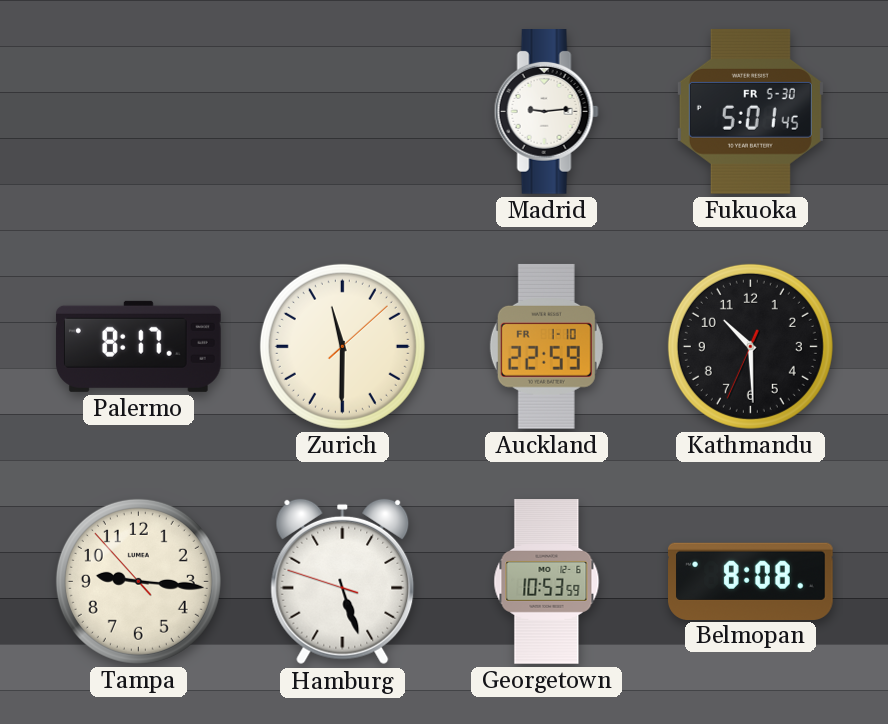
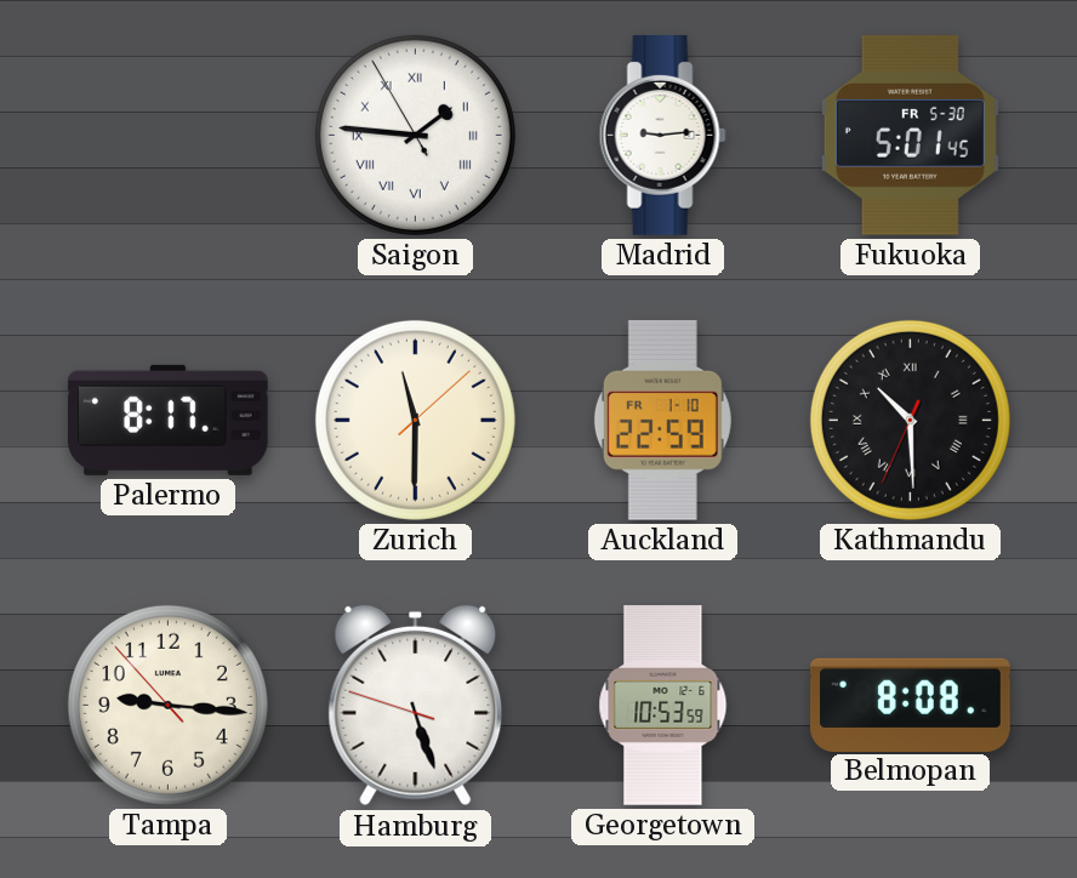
Saigon: none -> 1:45 (415, 135)
Kathmandu numerals: Arabic -> Roman (910, 420)
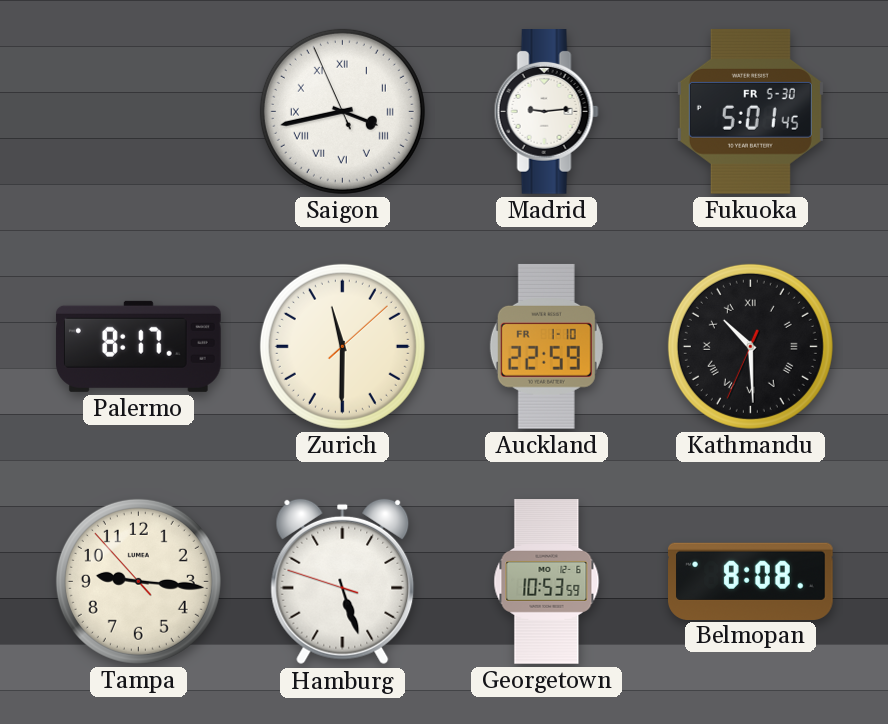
Saigon: 1:45 -> 3:42 (342, 111)
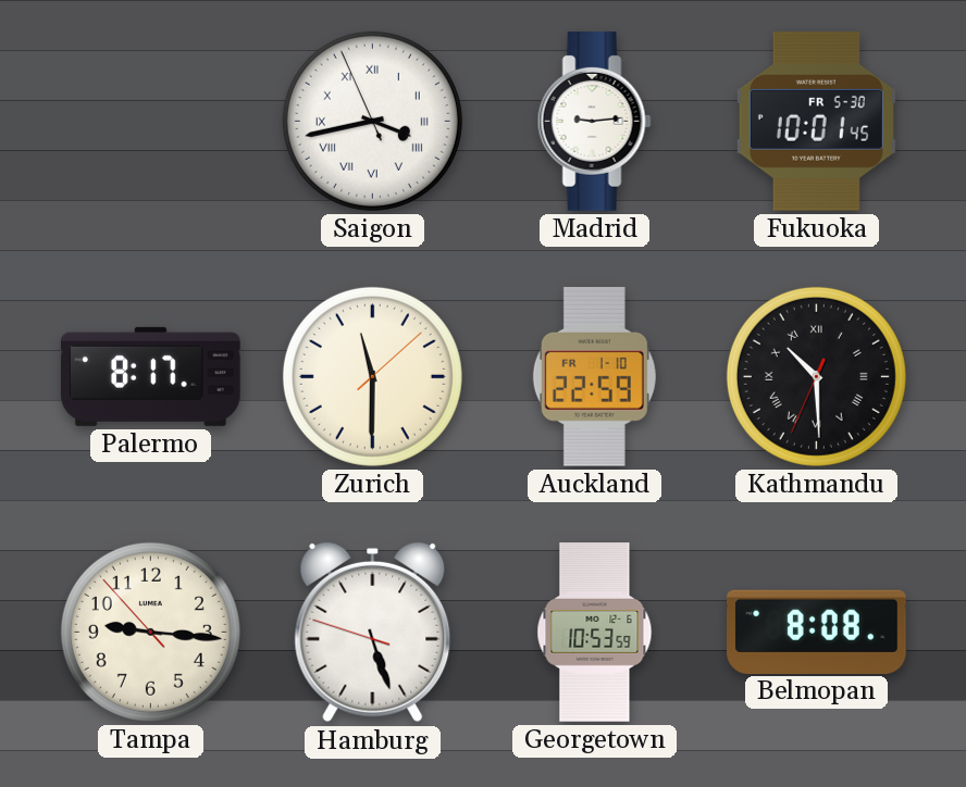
Fukuoka: 5:01 -> 10:01 (816, 121)
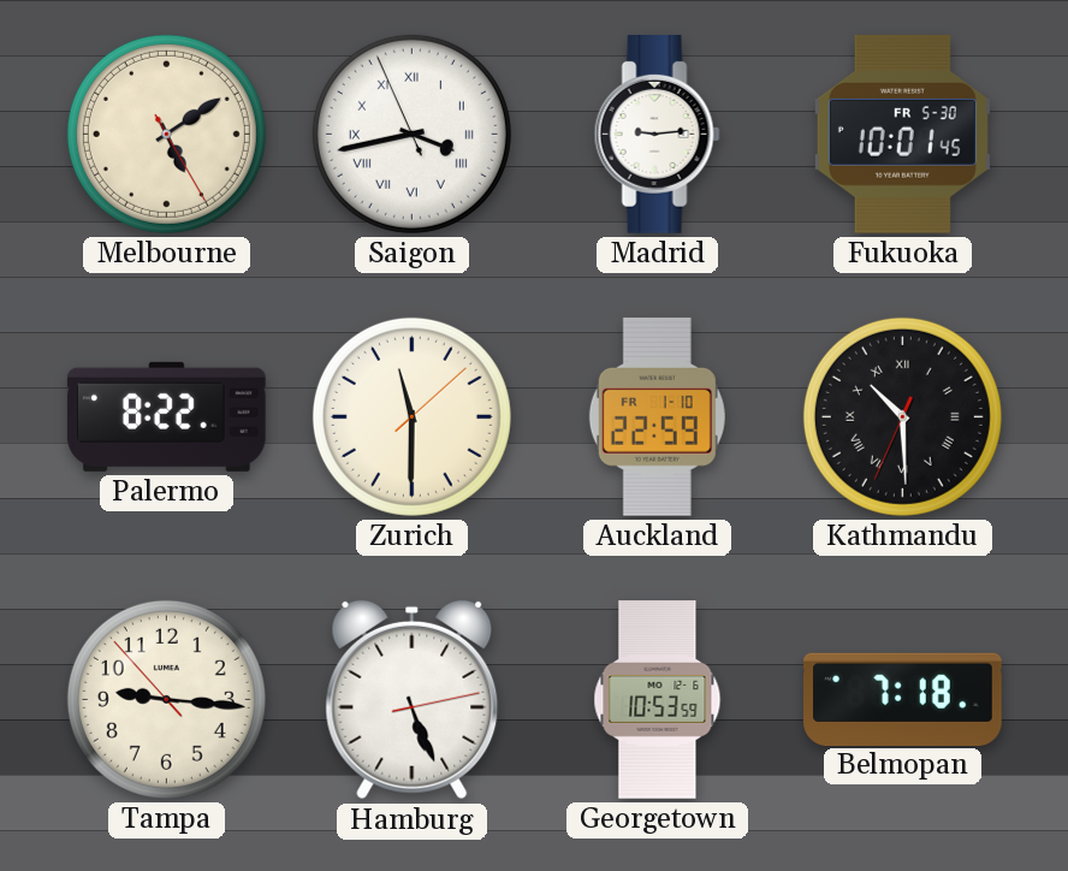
Melbourne: none -> 5:09 (166, 134)
Palermo: 8:17 -> 8:22 (166, 416)
Hamburg: 5:26:48 -> 5:26:13 (413, 700)
Belmopan: 8:08 -> 7:18 (903, 699)
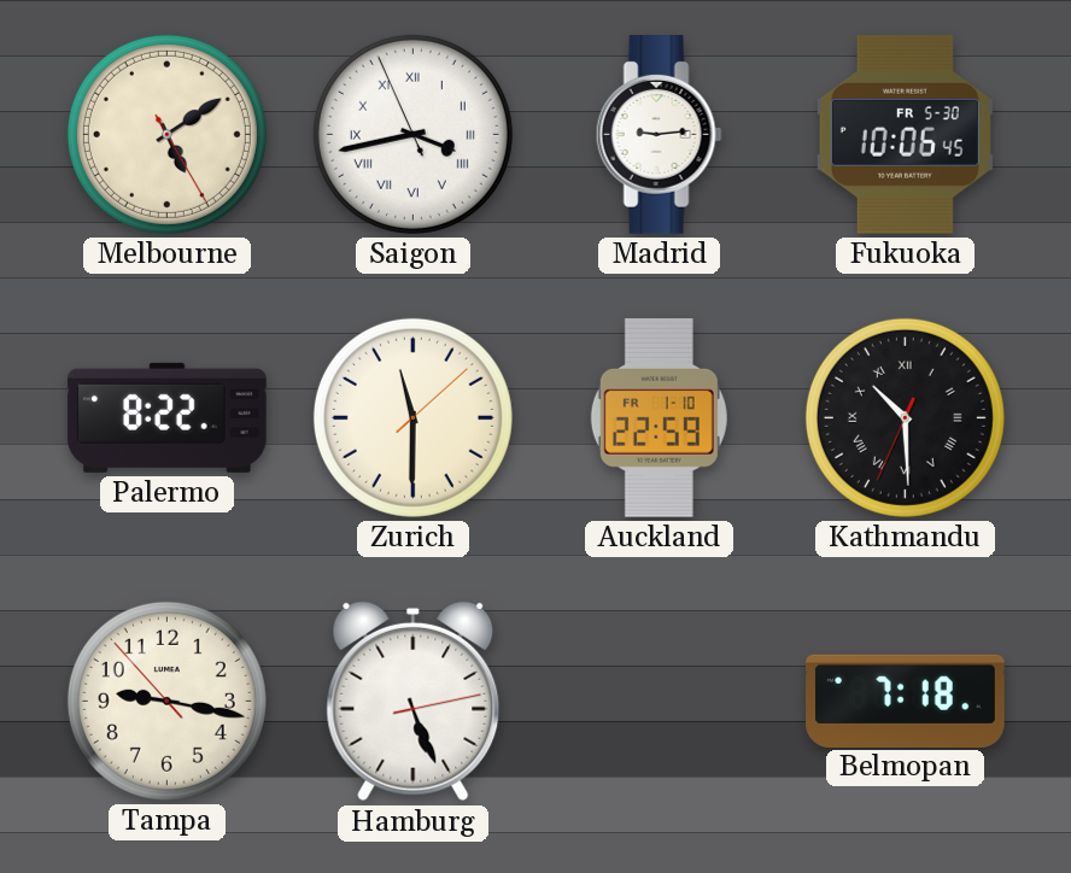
Fukuoka: 10:01 -> 10:06 (905, 134)
Tampa: 9:15 -> 9:16 (166, 701)
Georgetown: 10:53 -> none (658, 700)
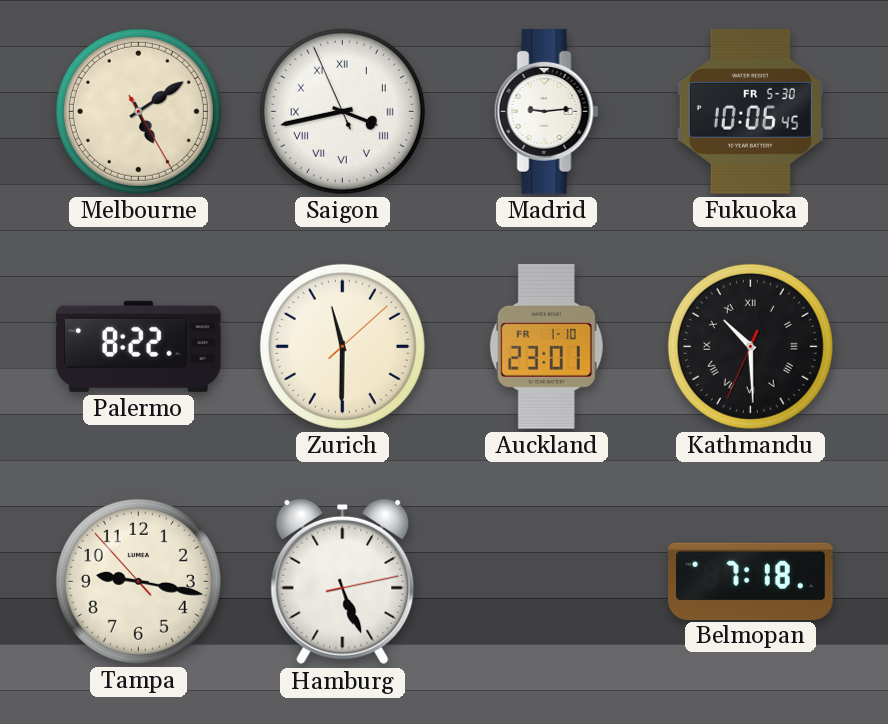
Auckland: 22:59 -> 23:01 (546, 346)
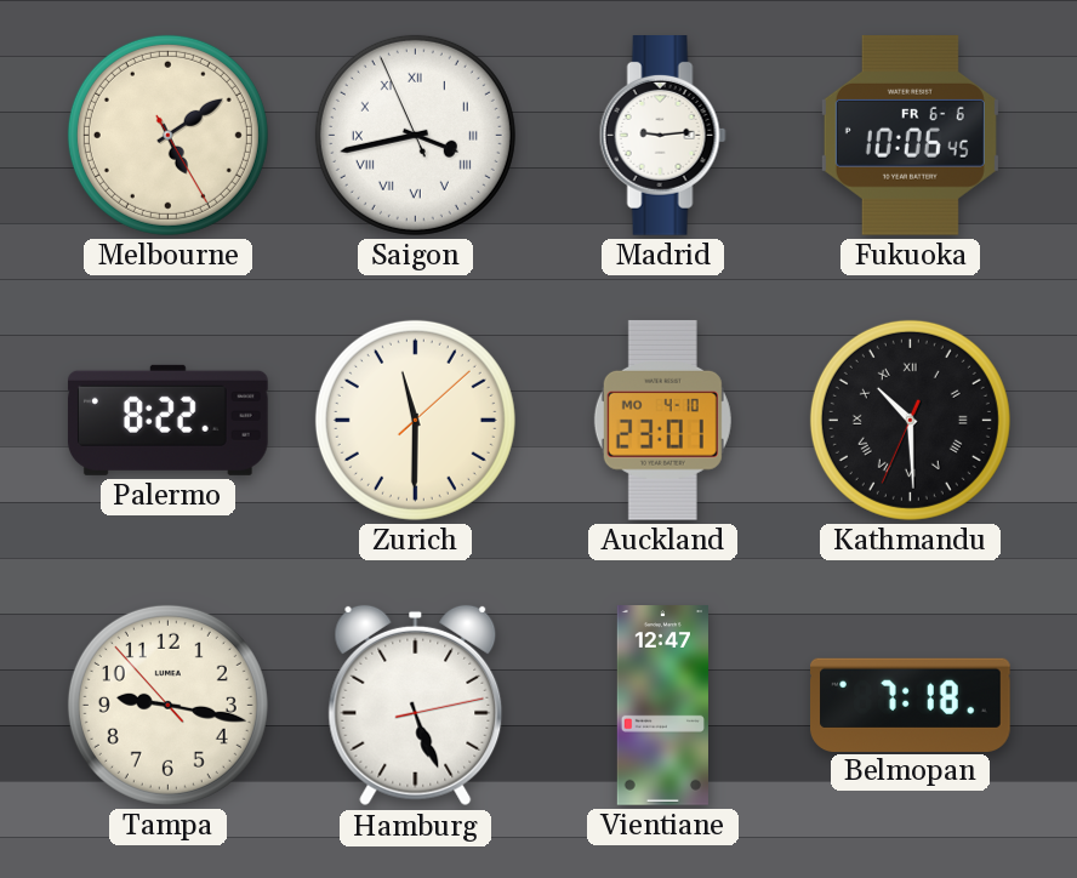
Fukuoka date: FR 5-30 -> FR 6-6 (910, 135)
Auckland date: FR 1-10 -> MO 4-10 (662, 420)
Vientiane: none -> 12:47 (662, 706)
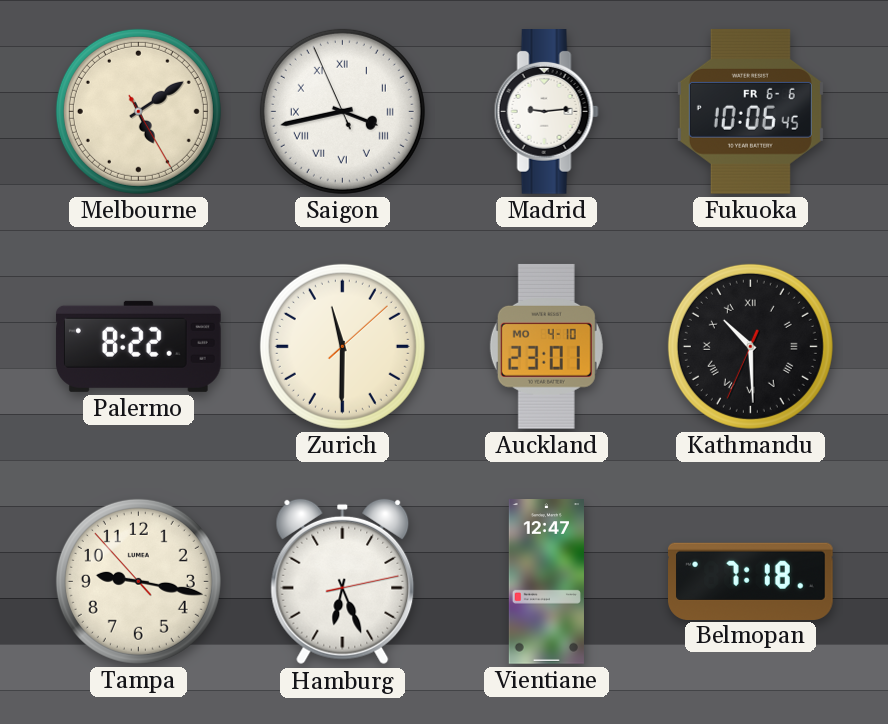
Hamburg: 5:26 -> 6:26 (343, 582)
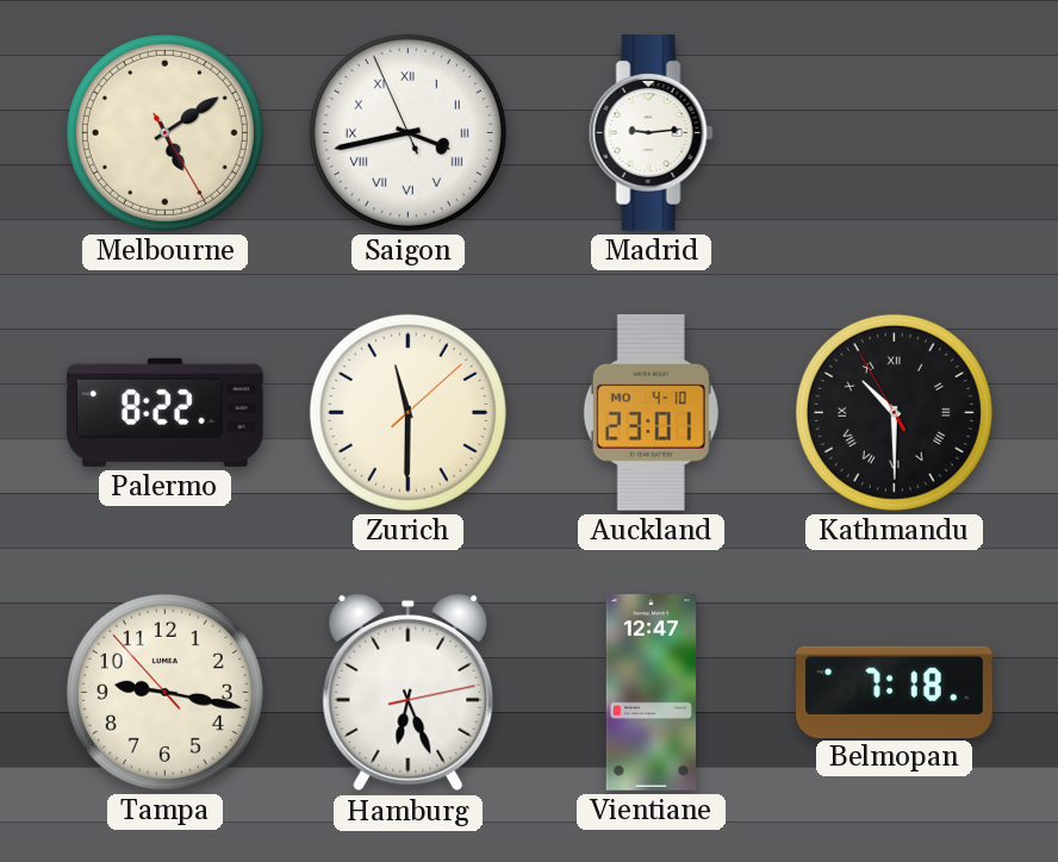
Fukuoka: 10:06 -> none (750, 111)
Kathmandu: 10:29:34 -> 10:29:55 (894, 412)
